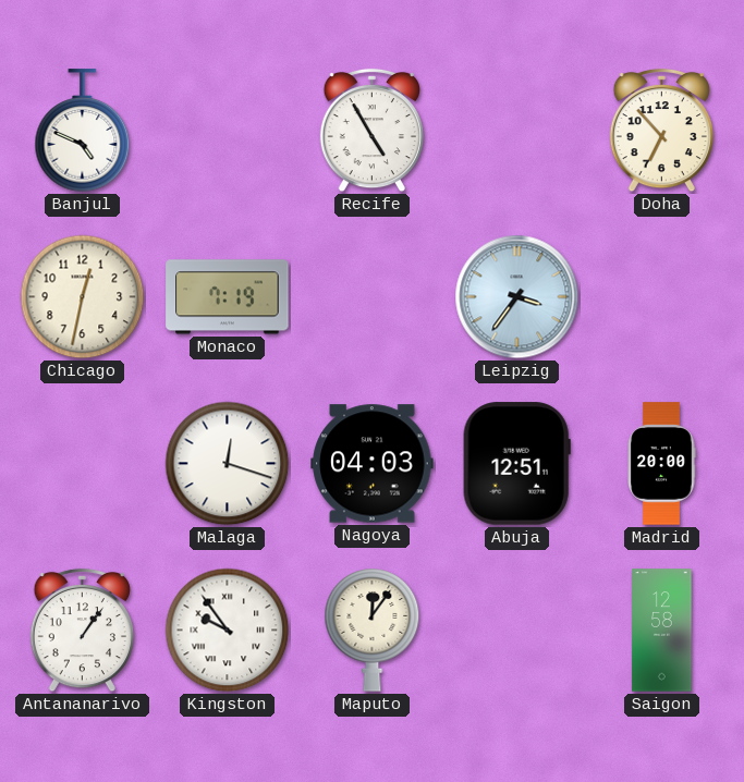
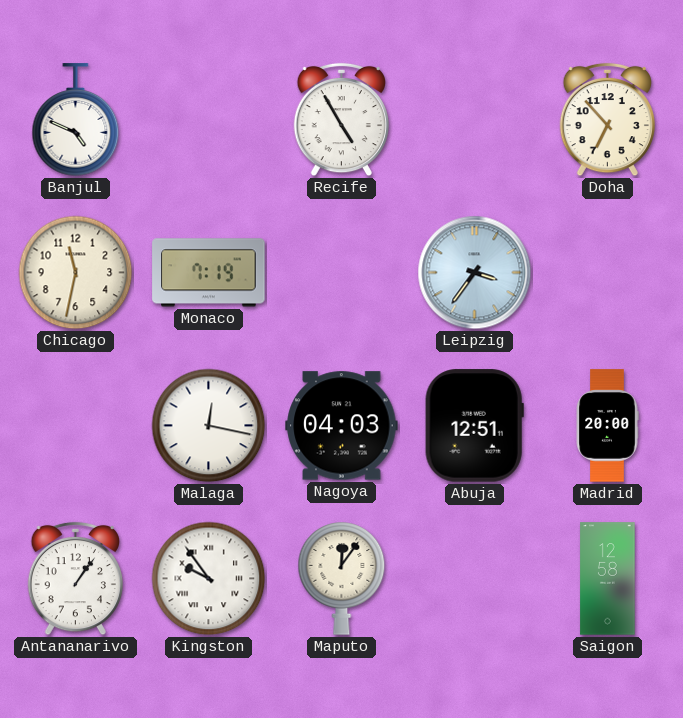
Chicago: 12:32 -> 11:32 (76, 273)
Malaga: 12:18 -> 12:17 (209, 426)
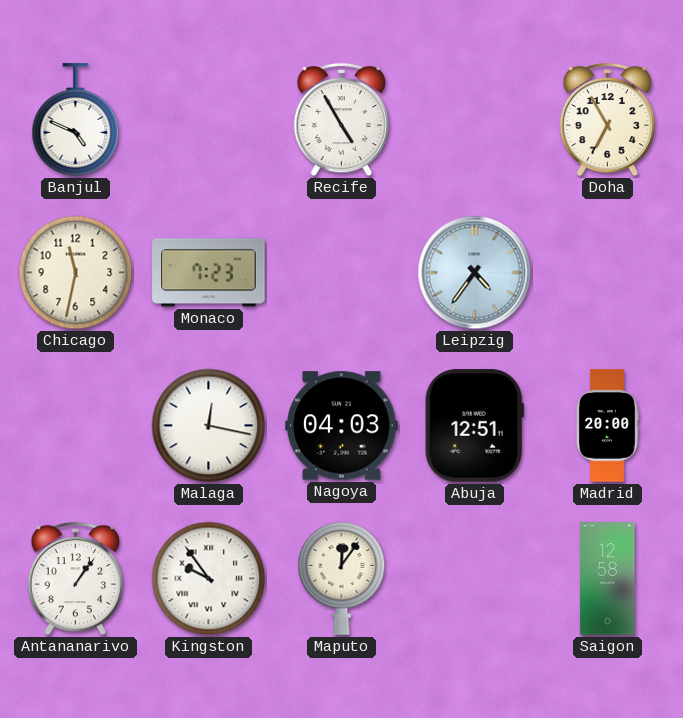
Doha: 6:53 -> 6:55 (607, 120)
Monaco: 7:19 -> 7:23 (209, 273)
Leipzig: 3:36 -> 4:36 (475, 273)
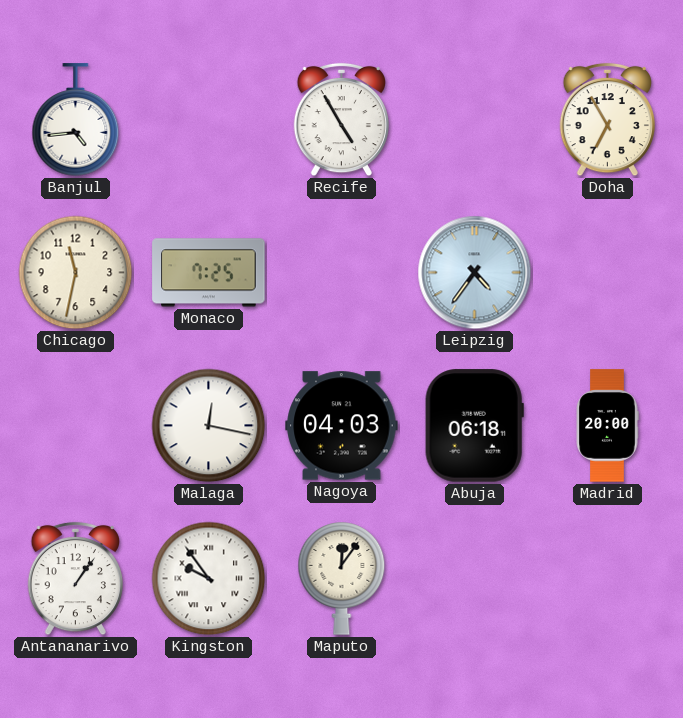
Banjul: 4:49 -> 4:44 (76, 120)
Monaco: 7:23 -> 7:25 (209, 273)
Abuja: 12:51 -> 06:18 (474, 426)
Saigon: 12:58 -> none (608, 579)
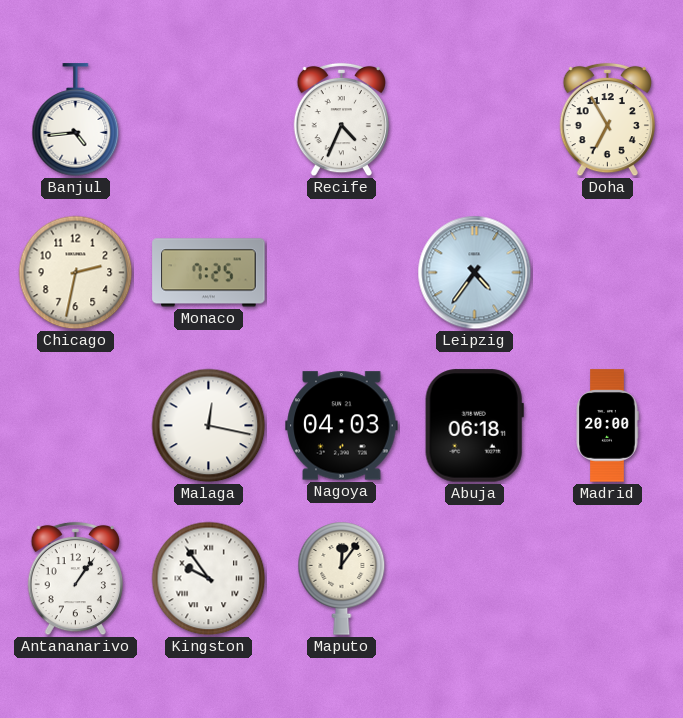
Recife: 4:55 -> 4:34 (341, 120)
Chicago: 11:32 -> 2:32 (76, 273)
